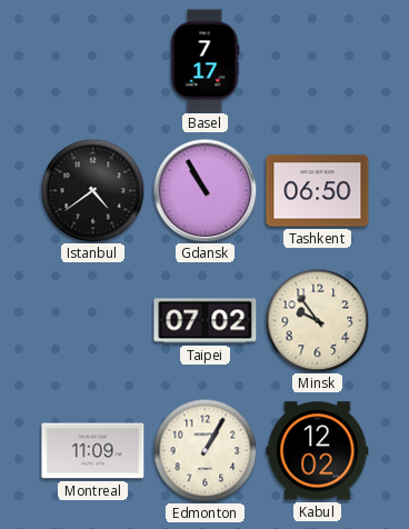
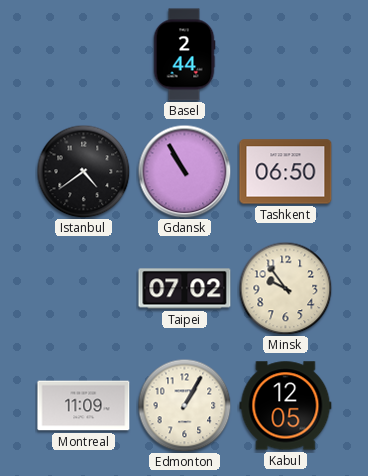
Basel: 7:17 -> 2:44 (184, 55)
Kabul: 12:02 -> 12:05 (286, 406)
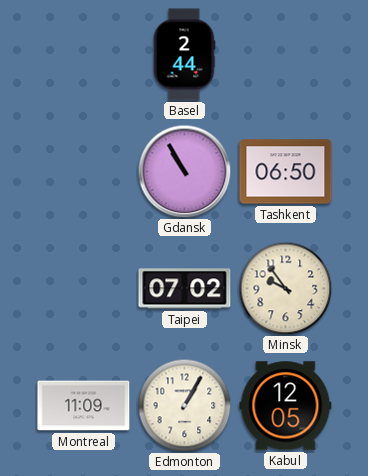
Istanbul: 4:39 -> none (83, 171)
